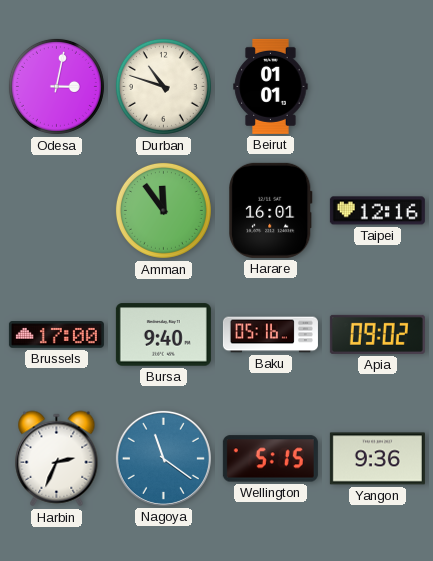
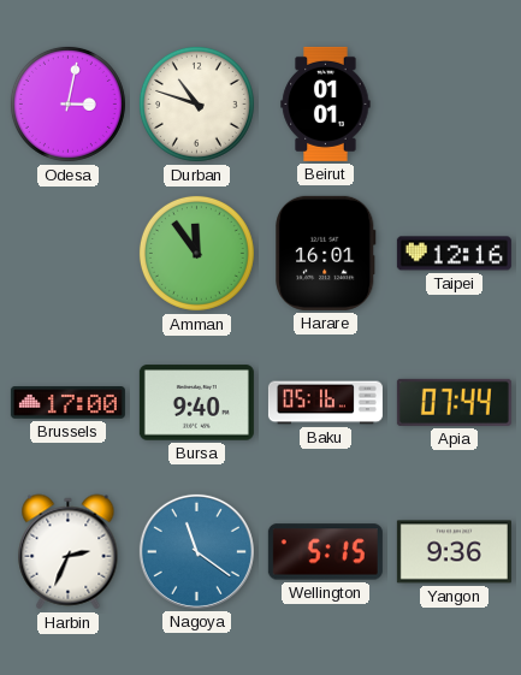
Apia: 09:02 -> 07:44 (454, 402)
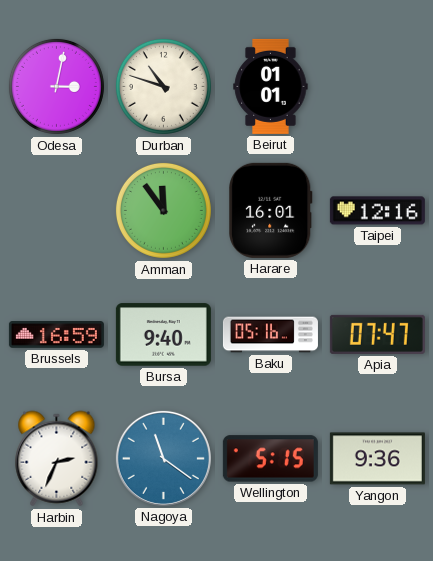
Brussels: 17:00 -> 16:59 (56, 335)
Apia: 07:44 -> 07:47 (377, 334)
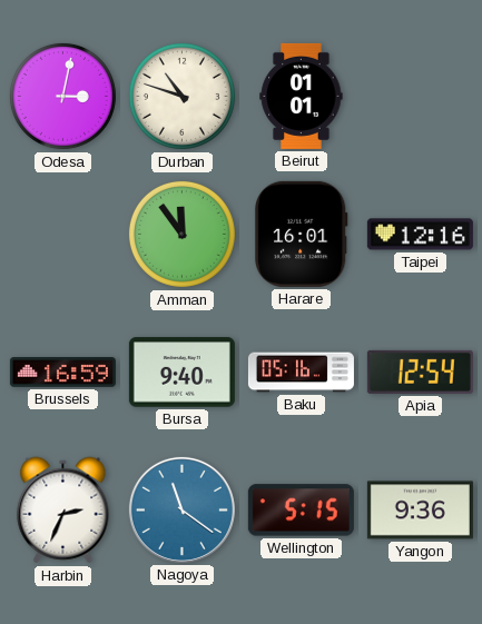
Apia: 07:47 -> 12:54 (420, 372)
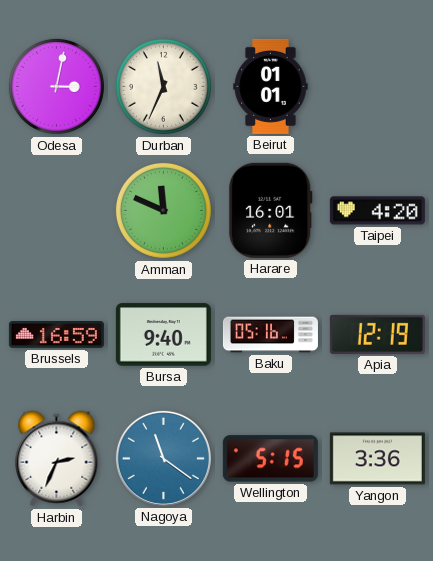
Durban: 10:48 -> 11:34 (163, 86)
Amman: 11:54 -> 11:49 (163, 210)
Taipei: 12:16 -> 4:20 (377, 211)
Apia: 12:54 -> 12:19 (377, 334)
Yangon: 9:36 -> 3:36 (377, 459)
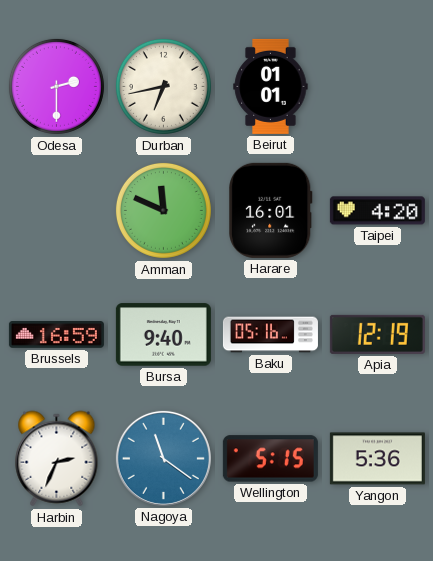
Odesa: 3:02 -> 2:30 (56, 86)
Durban: 11:34 -> 6:43 (163, 86)
Yangon: 3:36 -> 5:36 (377, 459)
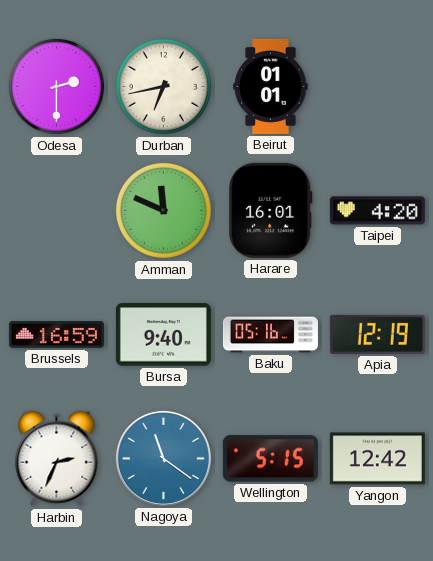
Yangon: 5:36 -> 12:42 (377, 459)
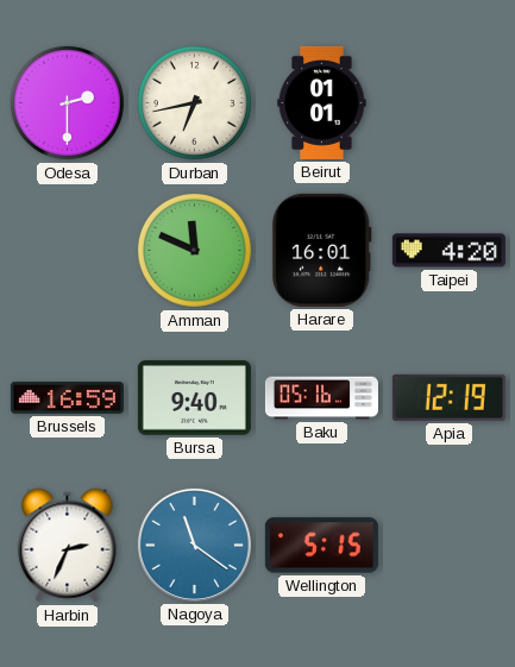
Yangon: 12:42 -> none (377, 459)
